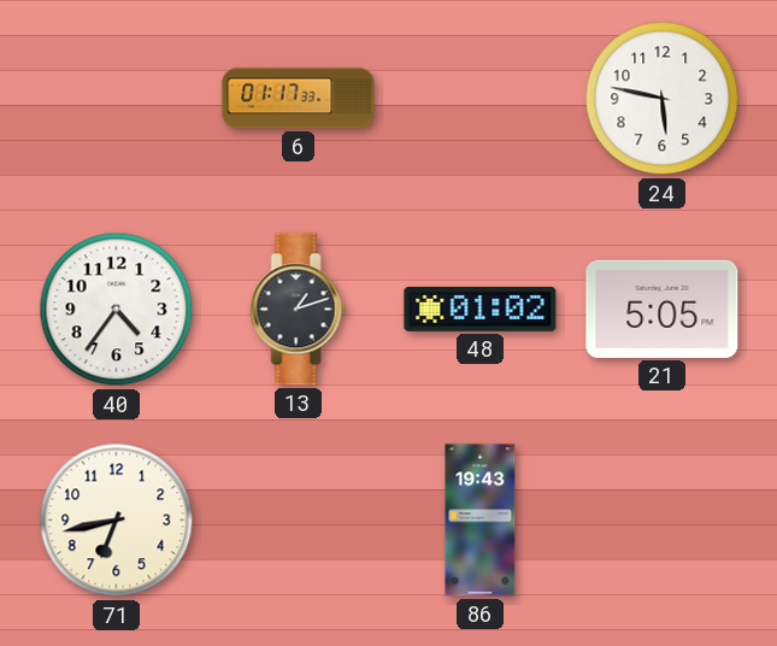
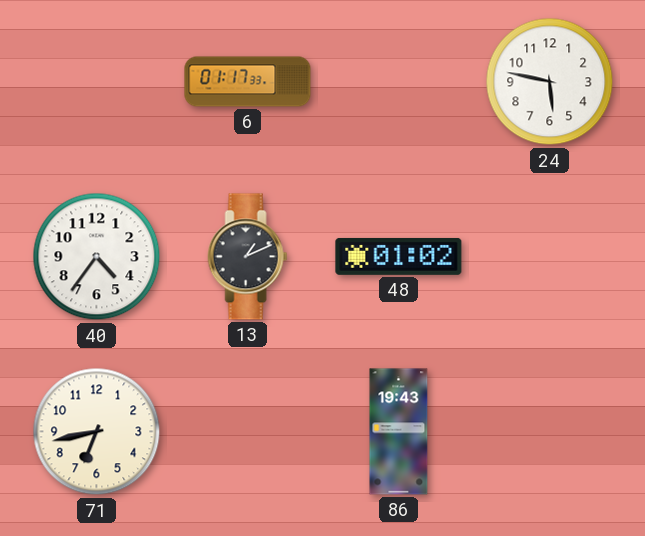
13: 1:12 -> 1:11 (248, 257)
21: 5:05 -> none (663, 309)
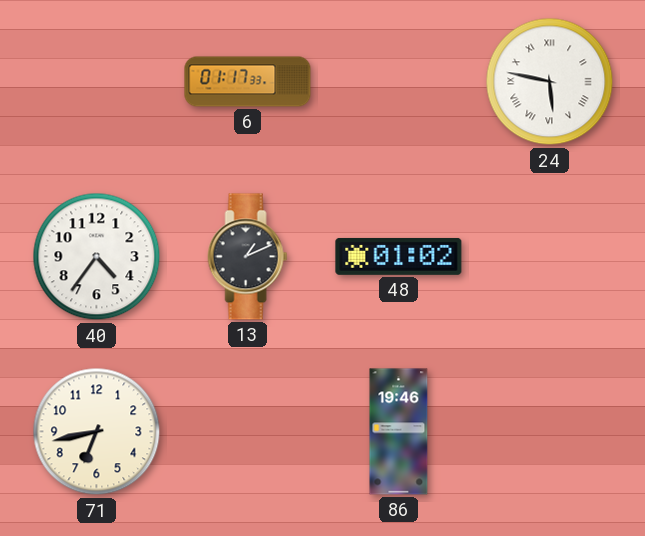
24 numerals: Arabic -> Roman (550, 82)
86: 19:43 -> 19:46 (399, 432)
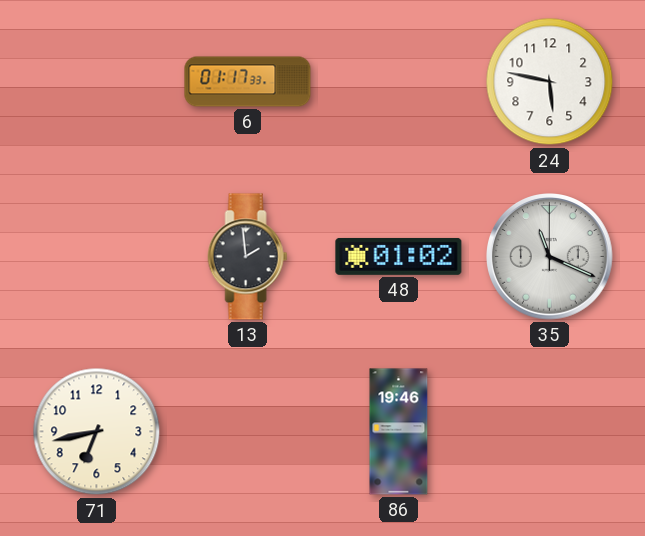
24 numerals: Roman -> Arabic (550, 82)
40: 4:36 -> none (97, 257)
13: 1:11 -> 1:59 (248, 257)
35: none -> 11:19 (550, 257)
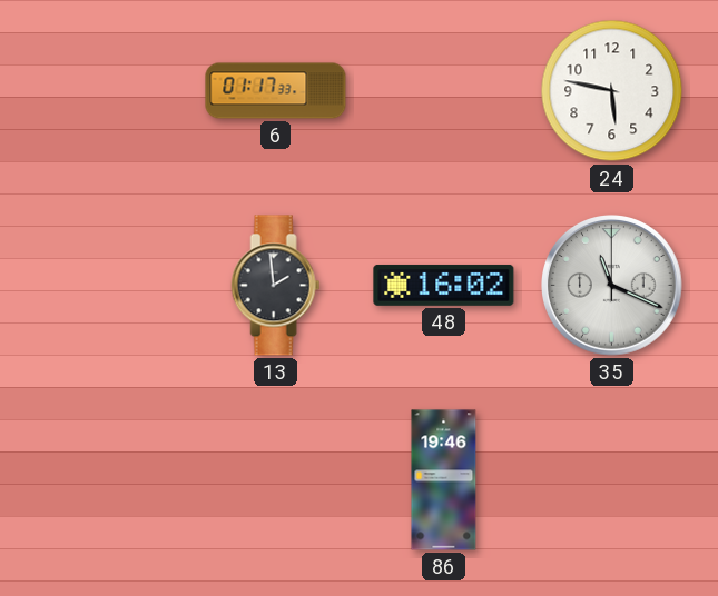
48: 01:02 -> 16:02 (444, 285)
71: 6:43 -> none (97, 432)
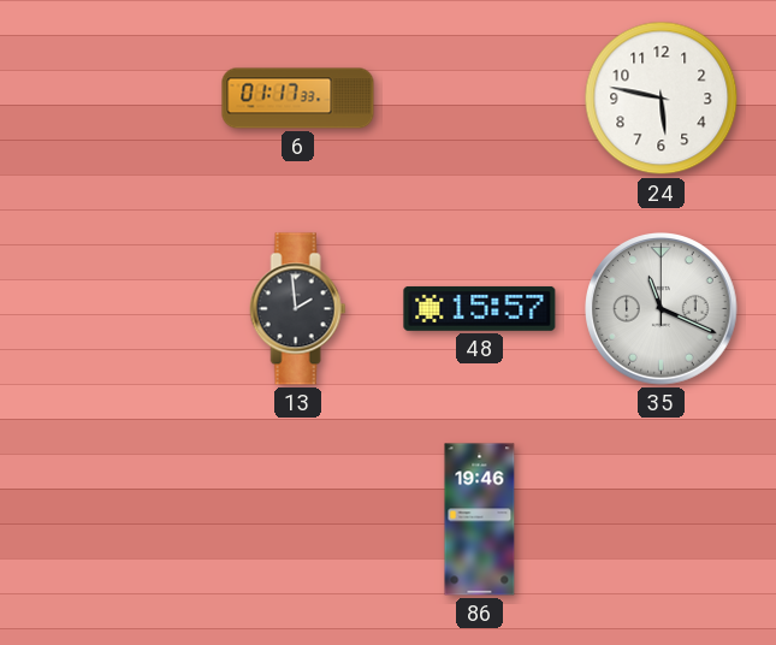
48: 16:02 -> 15:57 (480, 308)
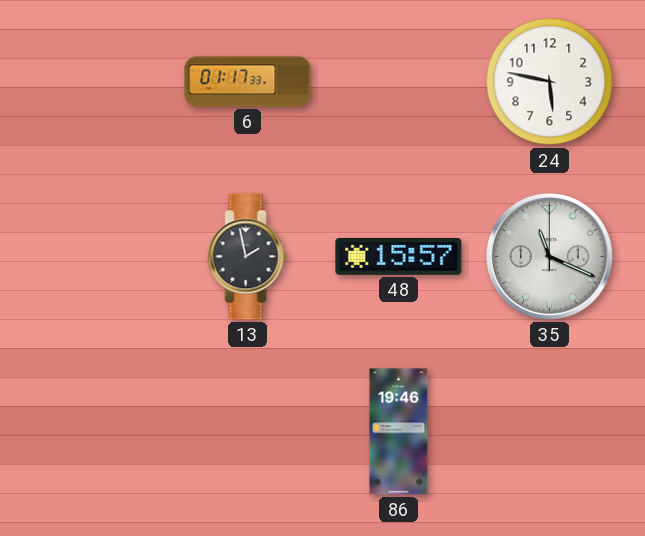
13: 1:59 -> 1:58 (248, 257)
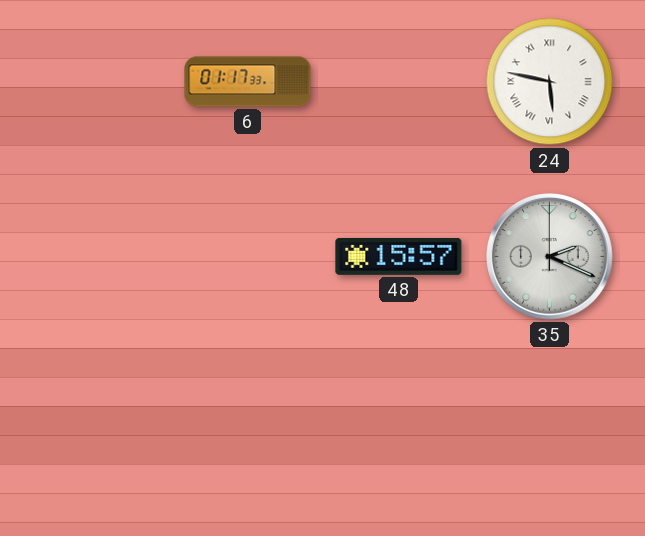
24 numerals: Arabic -> Roman (550, 82)
13: 1:58 -> none (248, 257)
35: 11:19 -> 2:19 (550, 257)
86: 19:46 -> none (399, 432)
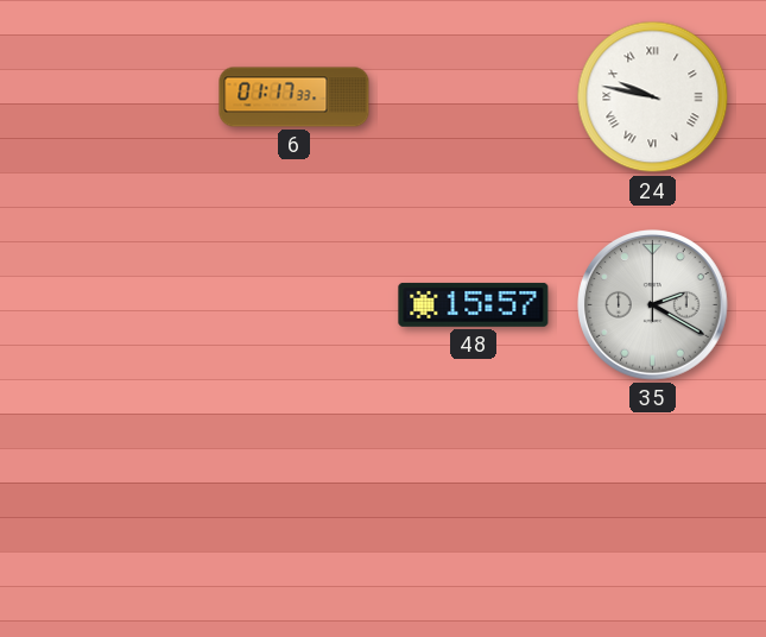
24: 5:47 -> 9:47 (653, 97)
35: 2:19 -> 2:20 (653, 305)
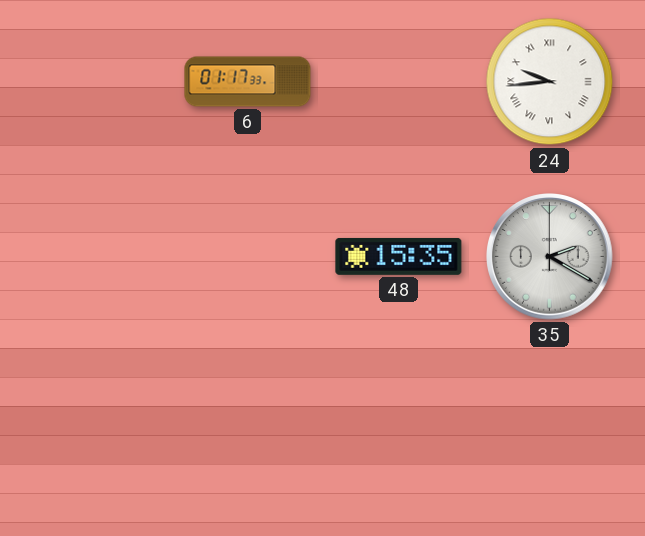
24: 9:47 -> 9:44 (550, 82)
48: 15:57 -> 15:35 (399, 256)
